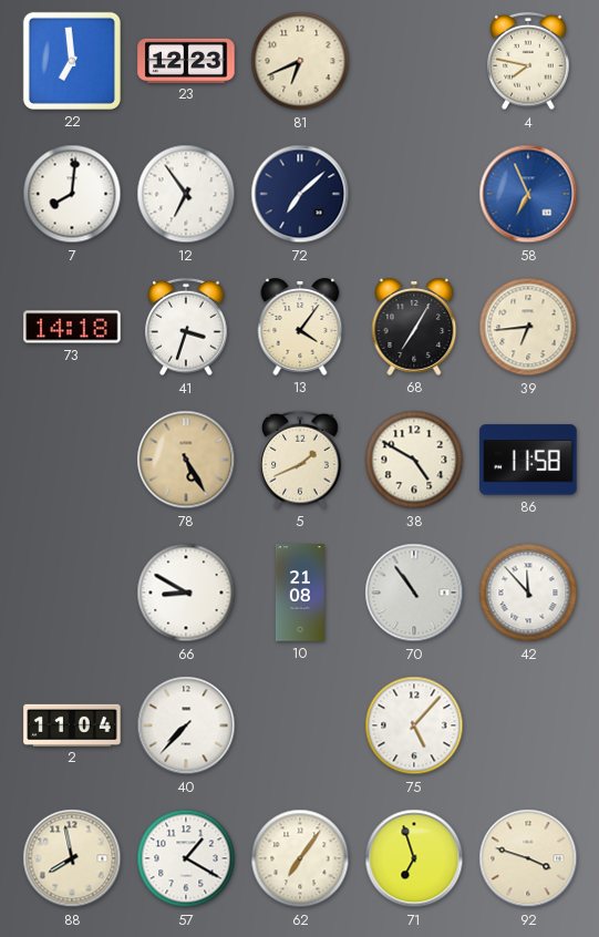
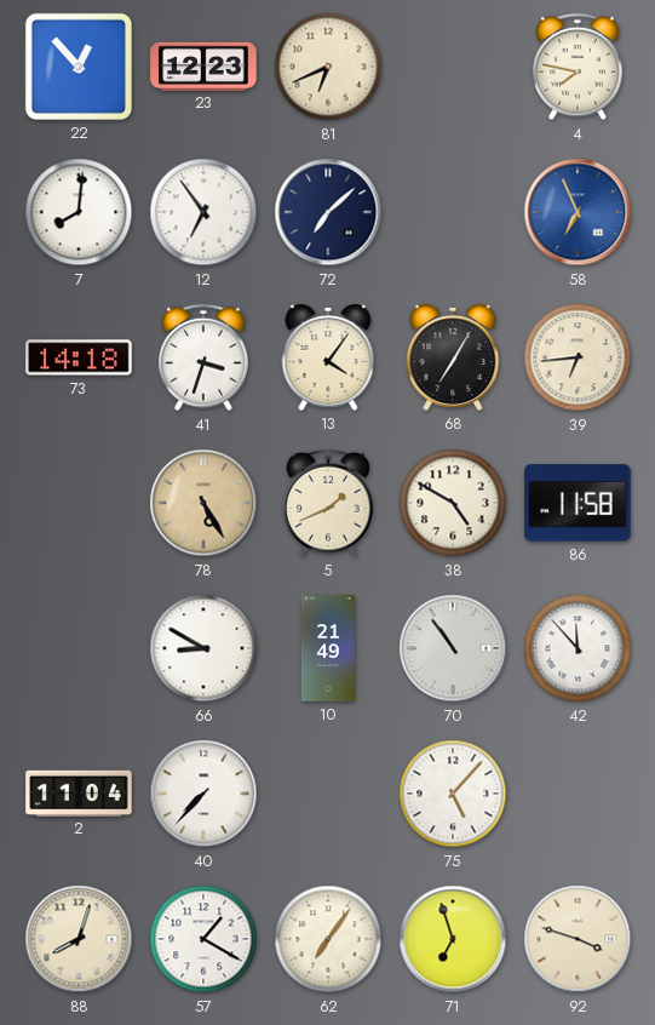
22: 6:59 -> 12:53 (79, 67)
10: 21:08 -> 21:49 (328, 648)
88: 7:58 -> 8:03 (79, 939)
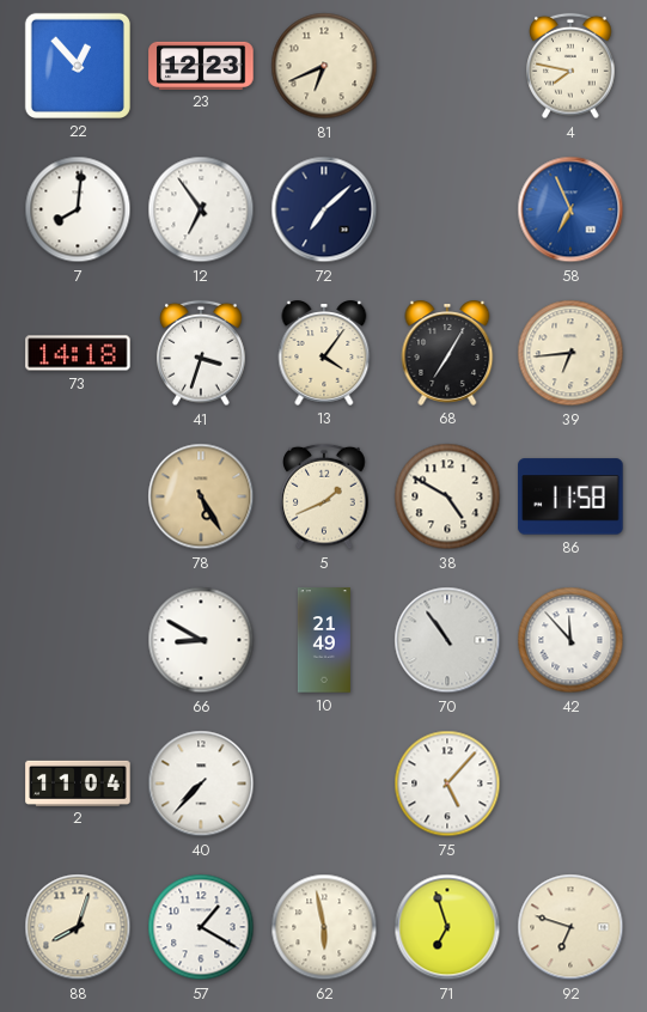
62: 7:06 -> 5:58 (324, 927)
92: 3:48 -> 6:48 (570, 927)
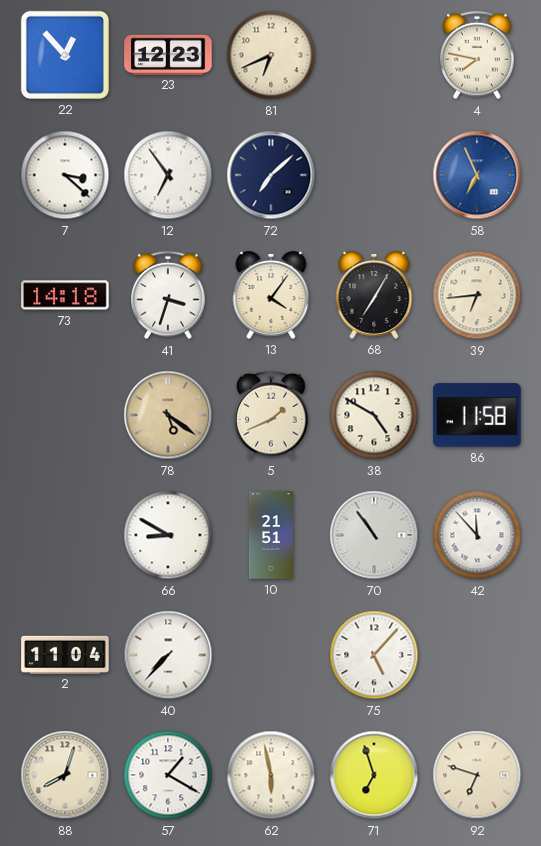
7: 8:01 -> 3:22 (65, 175)
78: 5:25 -> 5:21 (168, 415)
10: 21:49 -> 21:51 (271, 535)
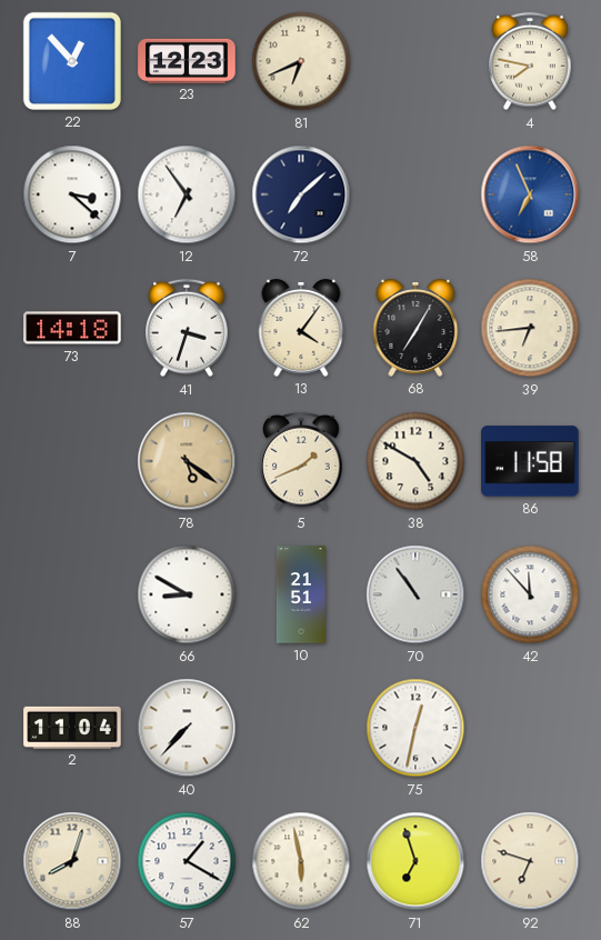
75: 5:07 -> 12:32 (415, 728)
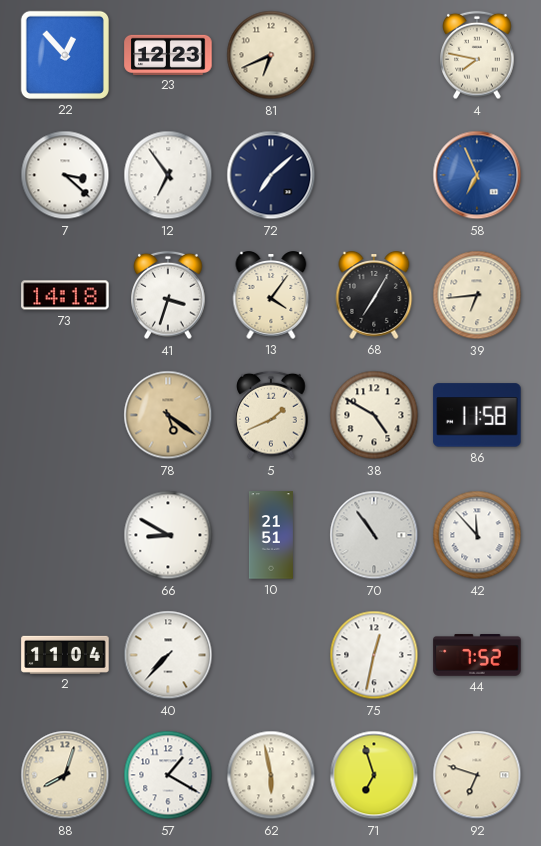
44: none -> 7:52 (477, 655)
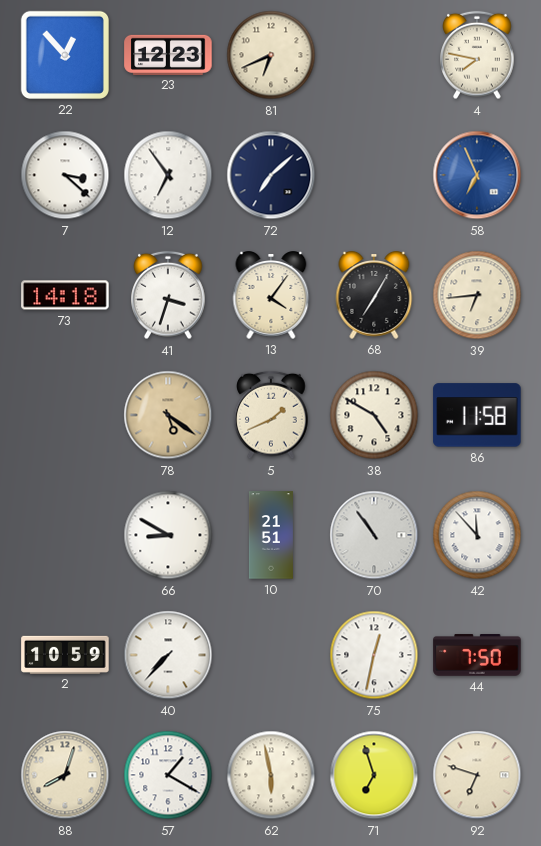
2: 11:04 -> 10:59 (65, 654)
44: 7:52 -> 7:50 (477, 655)
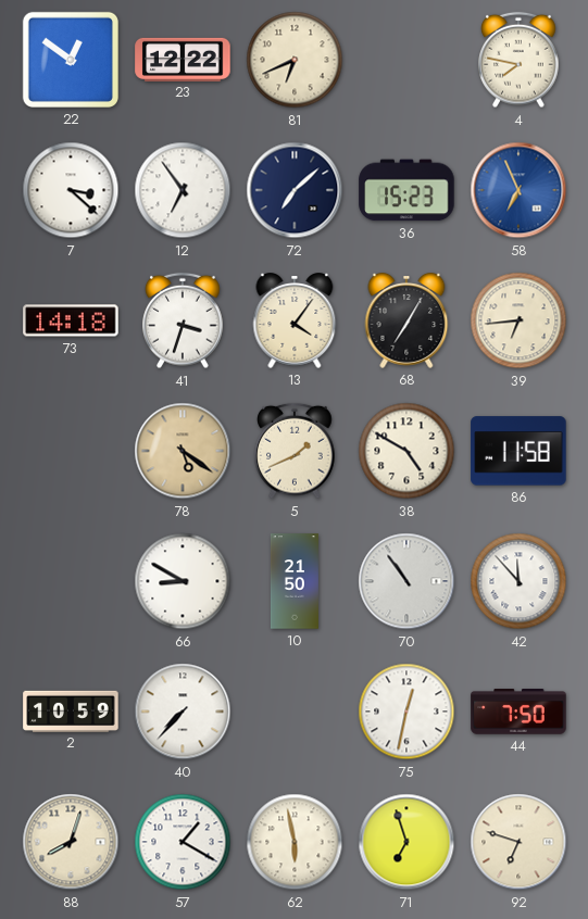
22: 12:53 -> 12:51 (71, 60)
23: 12:23 -> 12:22 (183, 59)
36: none -> 15:23 (406, 190)
10: 21:51 -> 21:50 (295, 581)
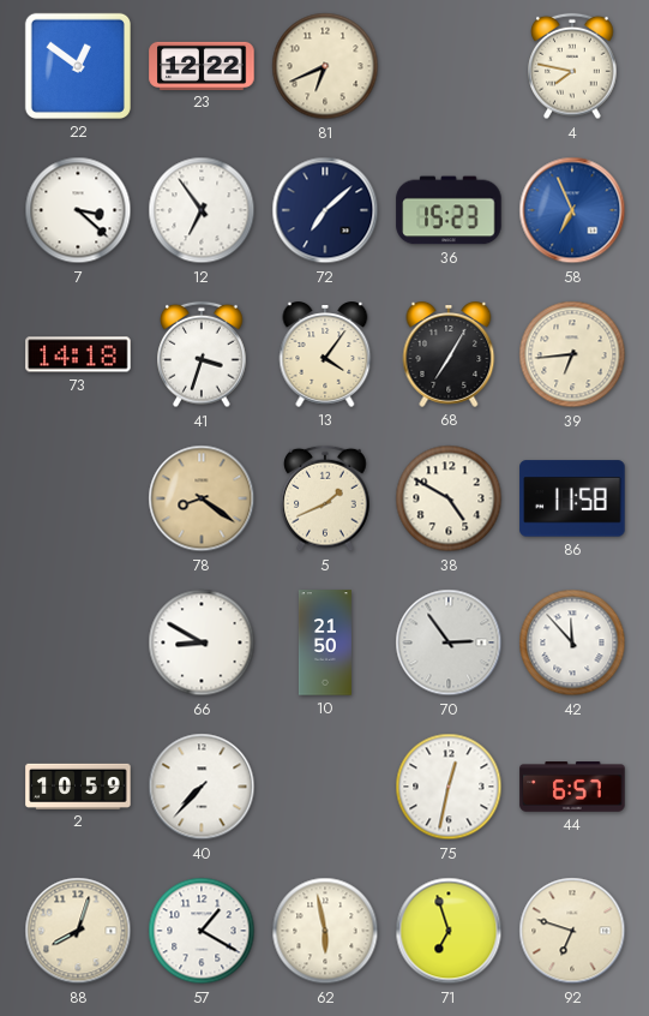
78: 5:21 -> 8:21 (202, 498)
70: 10:54 -> 2:54 (449, 643)
44: 7:50 -> 6:57 (572, 787)
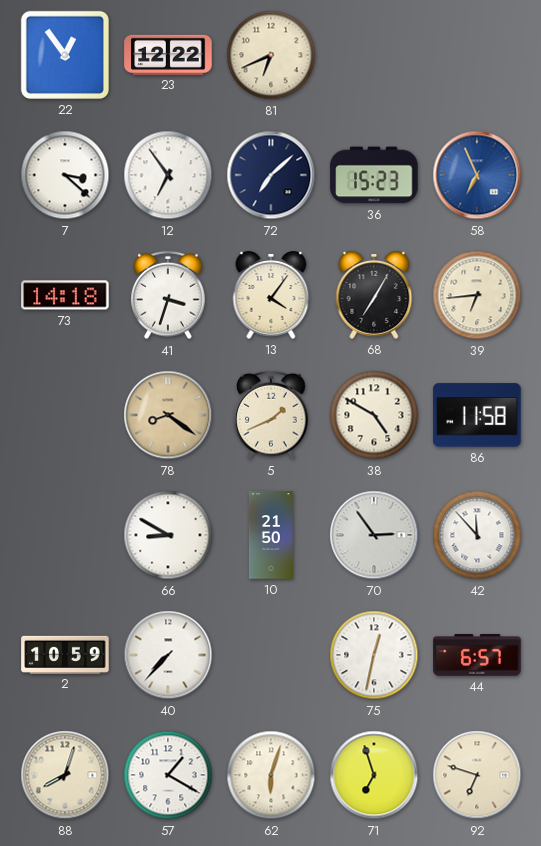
22: 12:51 -> 12:54 (65, 55)
4: 7:47 -> none (572, 66)
62: 5:58 -> 6:03 (271, 775)
